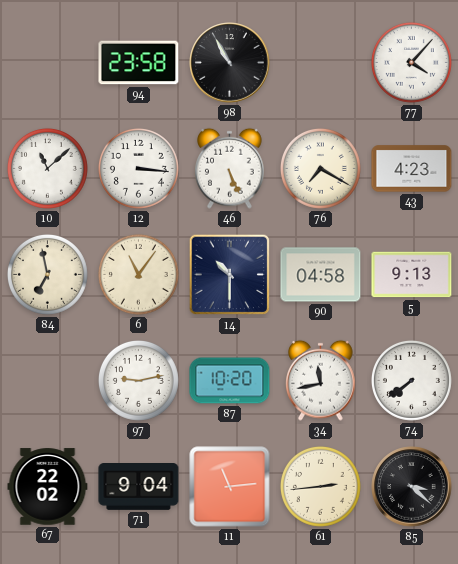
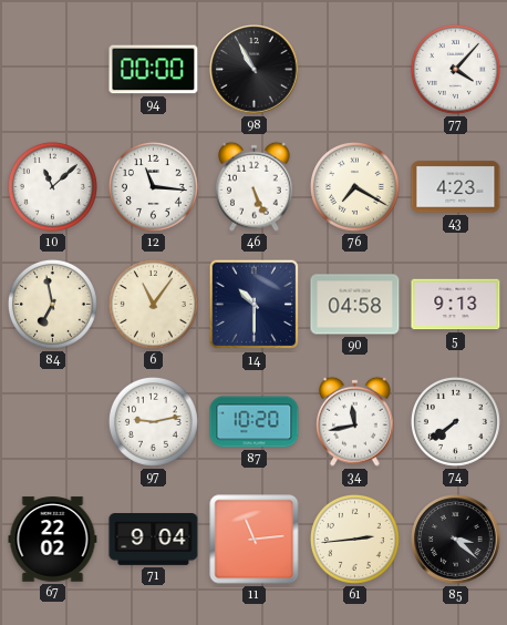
94: 23:58 -> 00:00 (154, 70)
12: 3:16 -> 11:16 (153, 186)
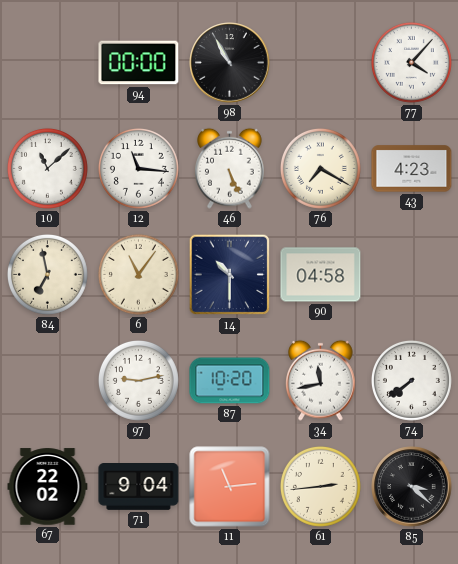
5: 9:13 -> none (456, 305)
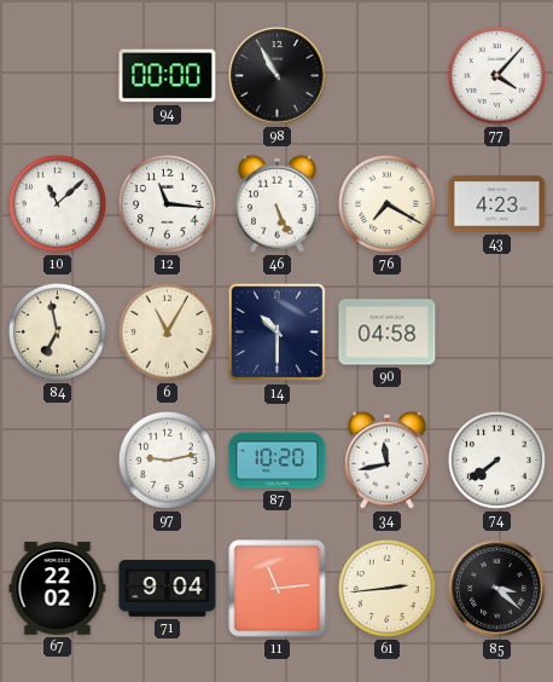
6: 11:06 -> 11:05 (167, 331)
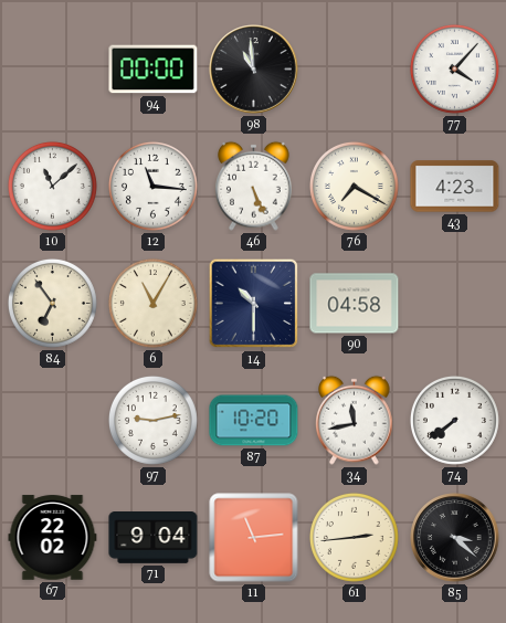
98: 10:55 -> 10:59 (254, 70)
84: 6:58 -> 6:54 (52, 303)
